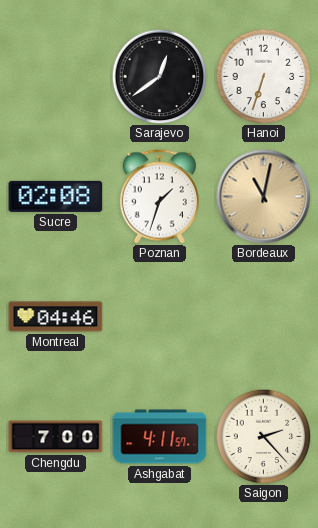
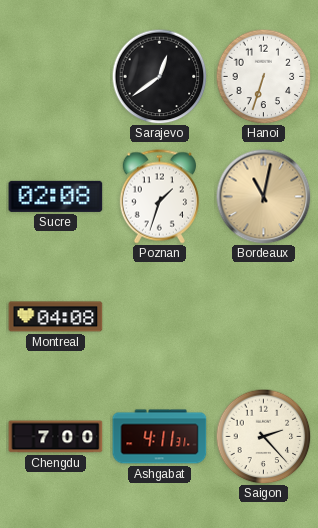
Montreal: 04:46 -> 04:08 (56, 317)
Ashgabat: 4:11:57 -> 4:11:31 (160, 437)
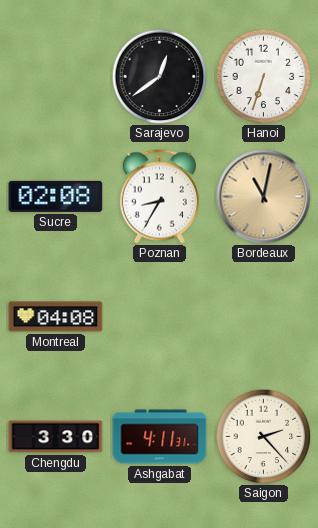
Poznan: 1:33 -> 8:35 (159, 197)
Chengdu: 7:00 -> 3:30 (56, 437)
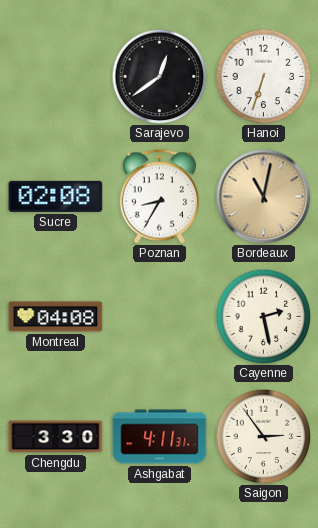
Cayenne: none -> 2:28 (263, 316)
Saigon: 2:23 -> 2:54 (263, 436)
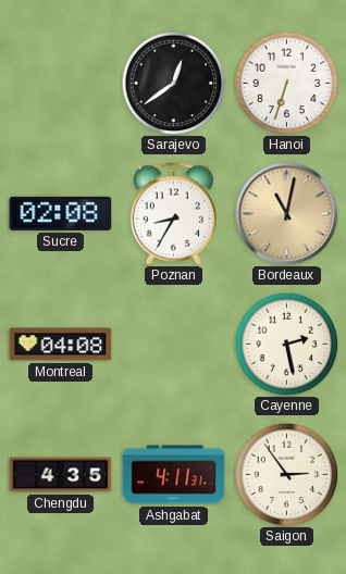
Chengdu: 3:30 -> 4:35 (61, 475)
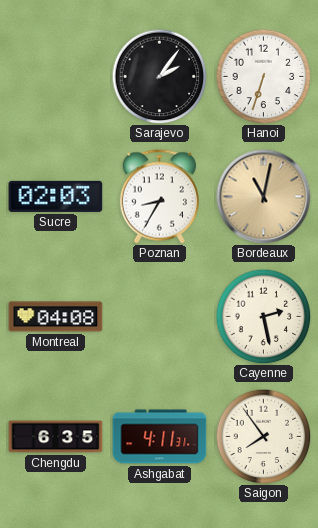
Sarajevo: 12:39 -> 2:06 (159, 76)
Sucre: 02:08 -> 02:03 (56, 196)
Chengdu: 4:35 -> 6:35 (56, 437)
Saigon: 2:54 -> 7:54 (263, 436)
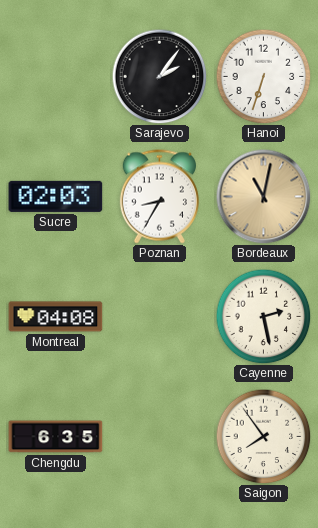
Ashgabat: 4:11 -> none (160, 437)
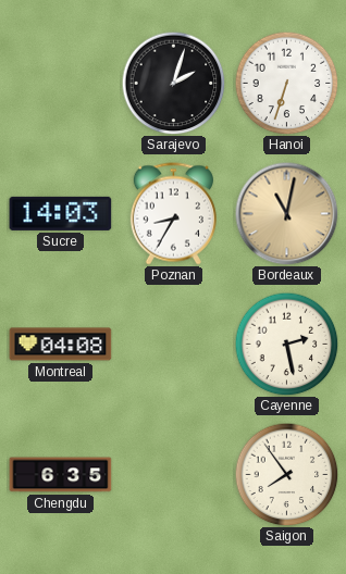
Sarajevo: 2:06 -> 2:03 (173, 83)
Sucre: 02:03 -> 14:03 (61, 213)
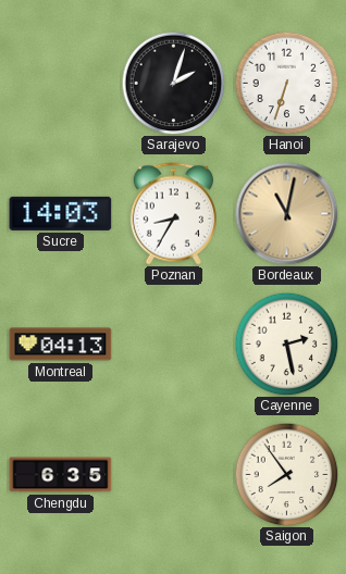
Montreal: 04:08 -> 04:13 (61, 345)
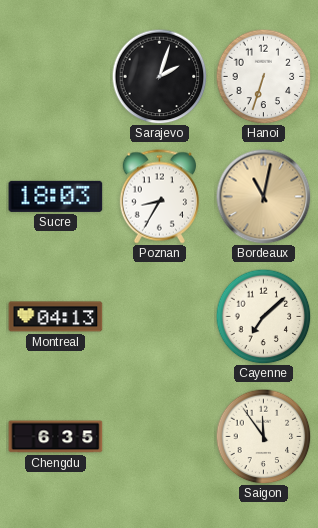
Sucre: 14:03 -> 18:03 (56, 196)
Cayenne: 2:28 -> 7:08 (263, 316)
Saigon: 7:54 -> 11:54 (263, 436)
